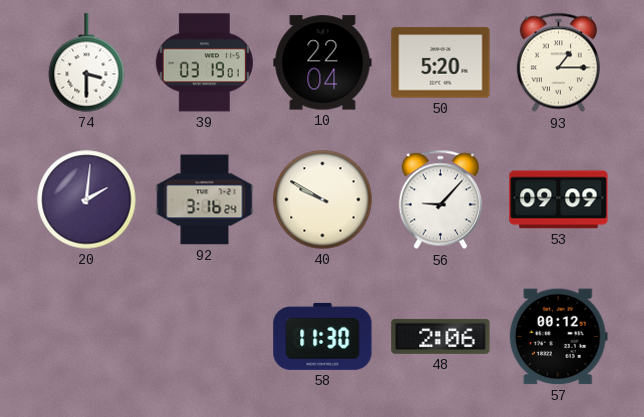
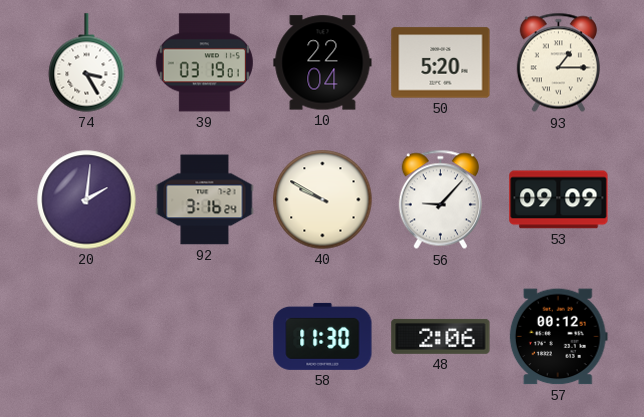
74: 3:30 -> 3:25 (87, 63)
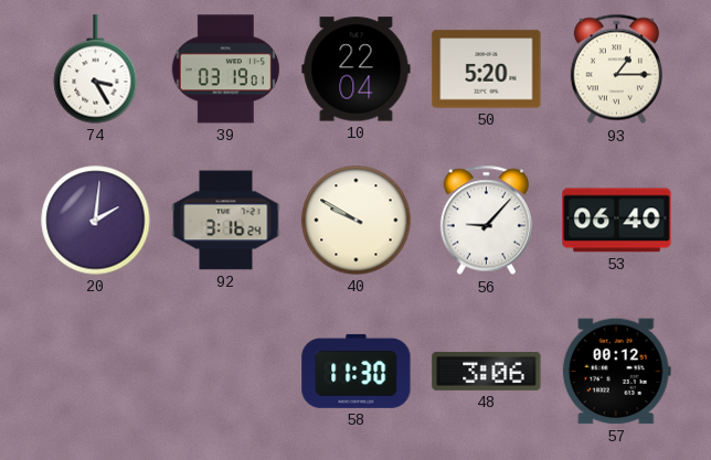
53: 09:09 -> 06:40 (617, 221)
48: 2:06 -> 3:06 (487, 371)
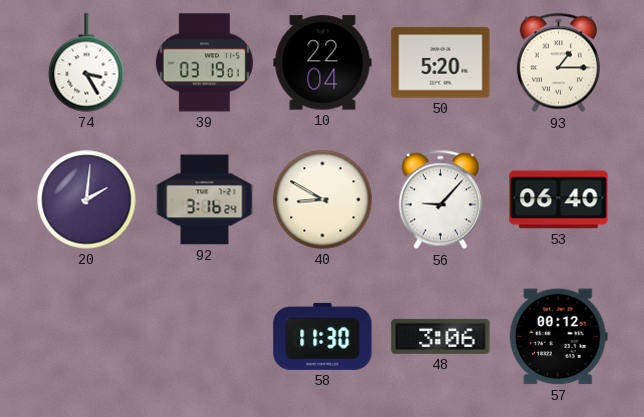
40: 9:50 -> 8:50 (323, 200)
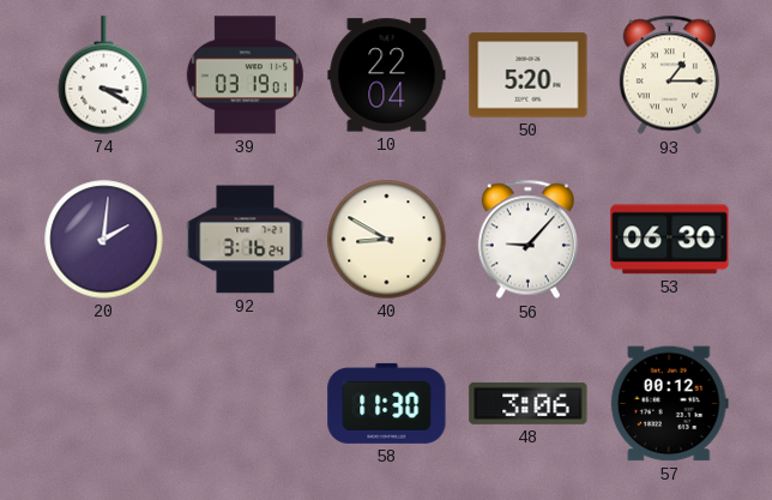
74: 3:25 -> 3:20 (104, 76)
53: 06:40 -> 06:30 (670, 240)
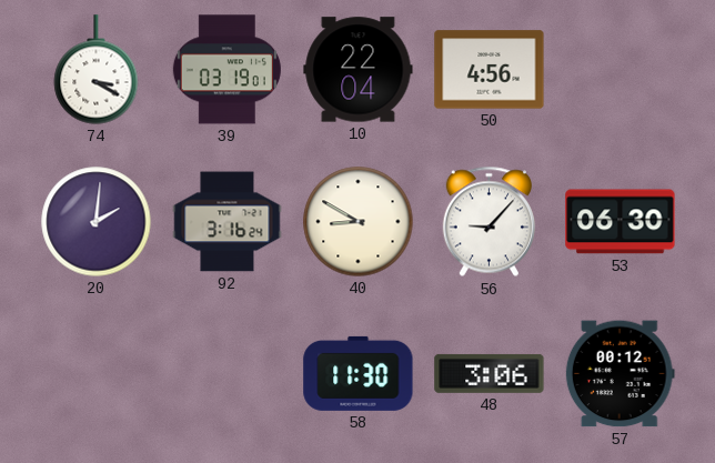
50: 5:20 -> 4:56 (490, 70)
93: 1:15 -> none (669, 76)
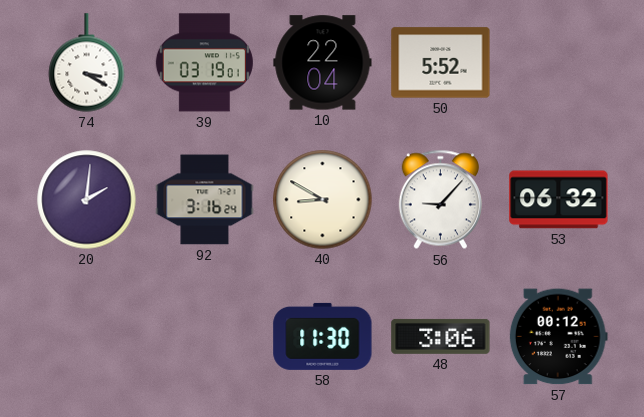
50: 4:56 -> 5:52 (441, 63)
53: 06:30 -> 06:32 (559, 200)
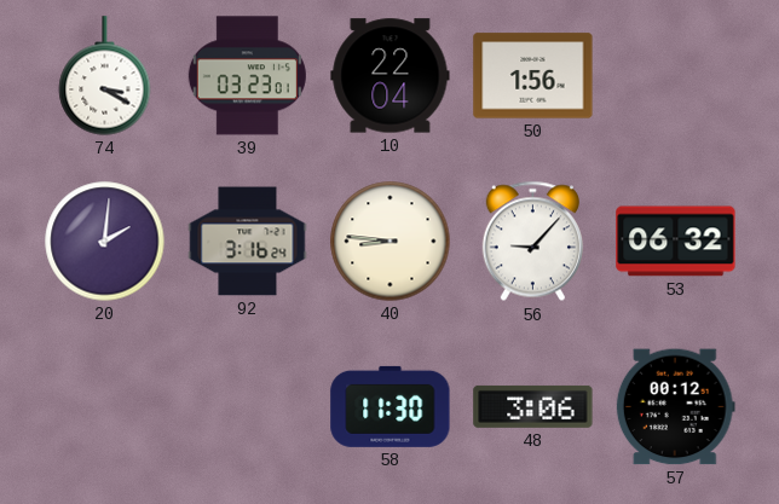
39: 03:19 -> 03:23 (247, 76)
50: 5:52 -> 1:56 (533, 76)
40: 8:50 -> 8:46 (391, 242)
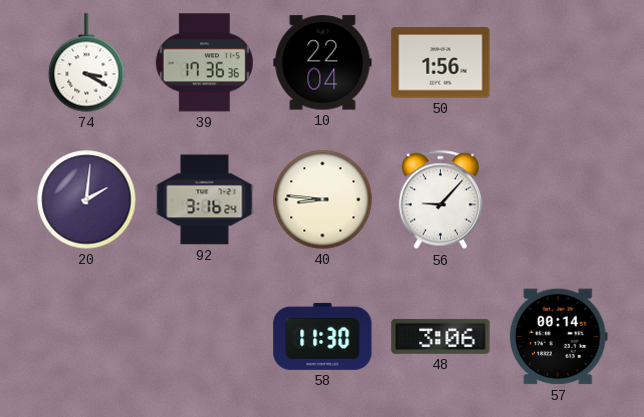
39: 03:23 -> 17:36 (204, 63)
53: 06:32 -> none (676, 242)
57: 00:12 -> 00:14 (558, 337)
